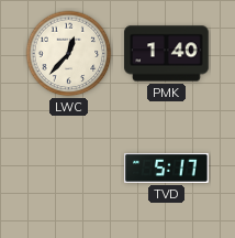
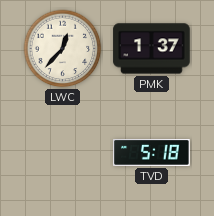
PMK: 1:40 -> 1:37 (152, 49)
TVD: 5:17 -> 5:18 (152, 153)
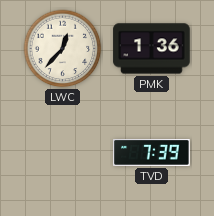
PMK: 1:37 -> 1:36 (152, 49)
TVD: 5:18 -> 7:39 (152, 153)
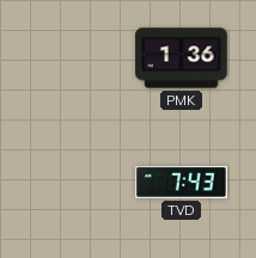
LWC: 12:37 -> none (63, 49)
TVD: 7:39 -> 7:43 (182, 183)
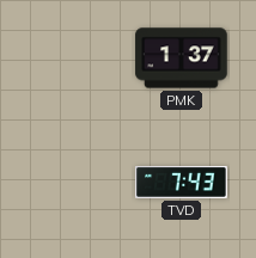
PMK: 1:36 -> 1:37 (182, 59)
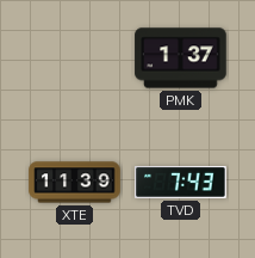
XTE: none -> 11:39 (75, 183)
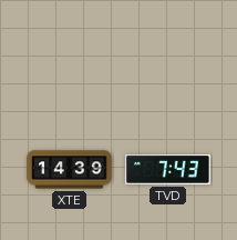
PMK: 1:37 -> none (181, 59)
XTE: 11:39 -> 14:39 (70, 170)
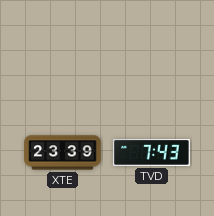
XTE: 14:39 -> 23:39 (63, 153)
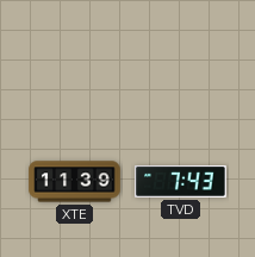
XTE: 23:39 -> 11:39 (75, 182)
